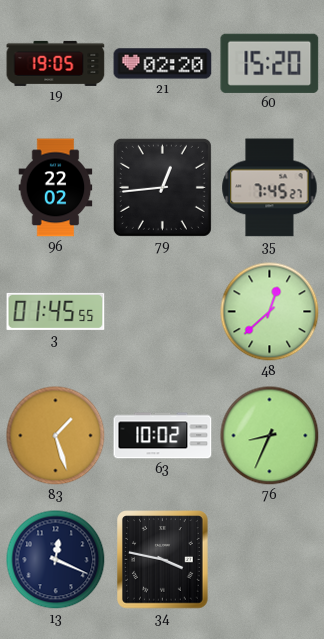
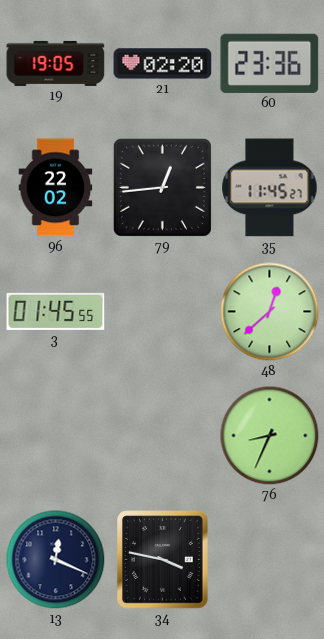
60: 15:20 -> 23:36 (270, 63)
35: 7:45 -> 11:45 (270, 188)
83: 1:27 -> none (56, 436)
63: 10:02 -> none (163, 436)
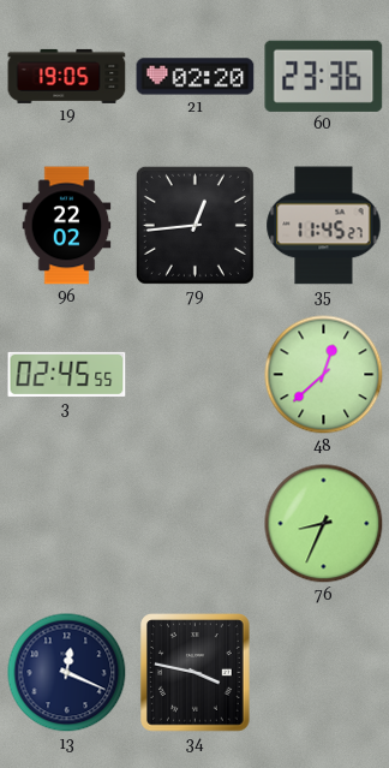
3: 01:45 -> 02:45 (67, 374)
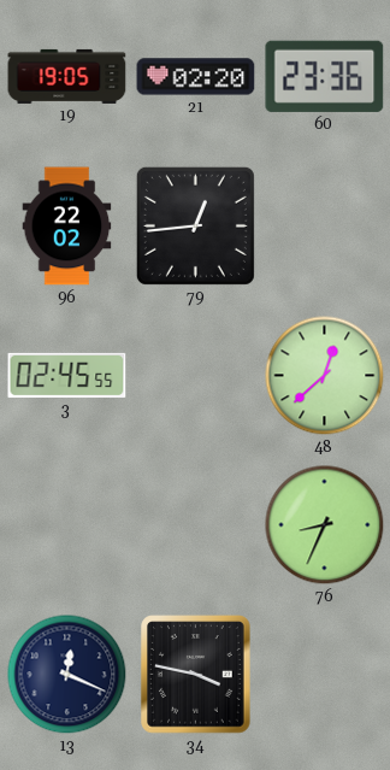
35: 11:45 -> none (324, 226)
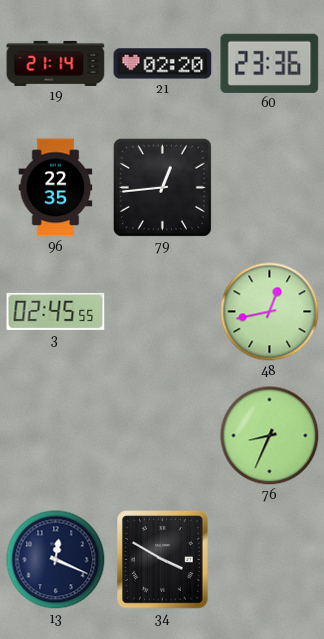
19: 19:05 -> 21:14 (56, 63)
96: 22:02 -> 22:35 (56, 188)
48: 12:38 -> 12:43 (270, 312)
34: 3:47 -> 3:50 (163, 560)
